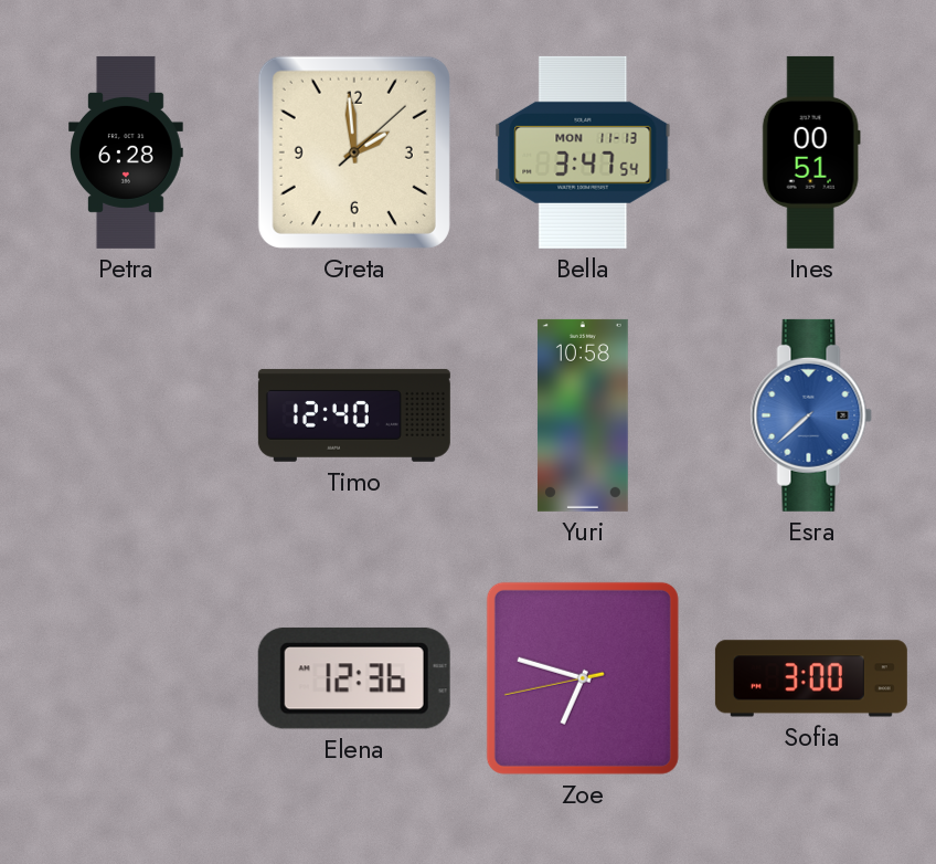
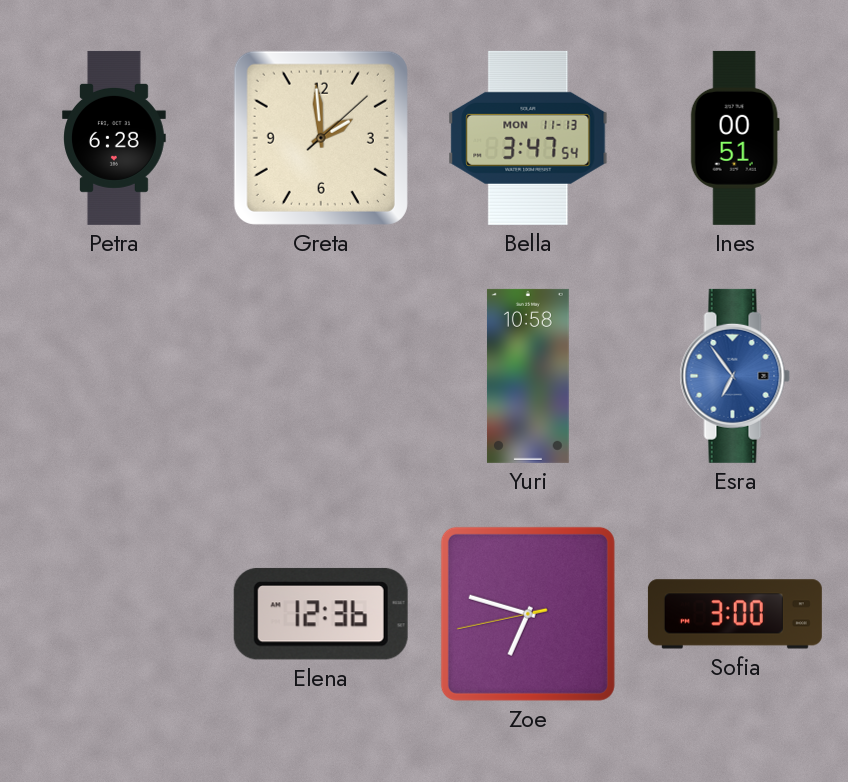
Timo: 12:40 -> none (354, 415)
Esra: 7:38 -> 6:54 (735, 376)
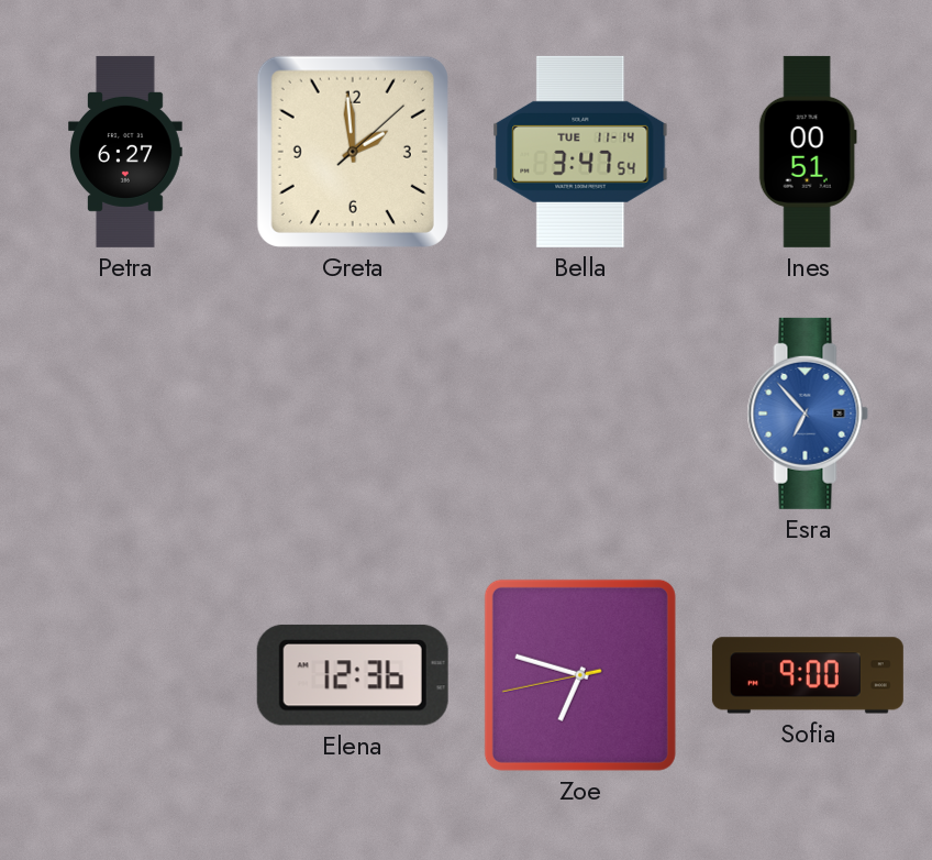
Petra: 6:28 -> 6:27 (126, 152)
Bella date: MON 11-13 -> TUE 11-14 (580, 152)
Yuri: 10:58 -> none (528, 376)
Esra: 6:54 -> 6:53 (808, 414)
Sofia: 3:00 -> 9:00 (808, 675)
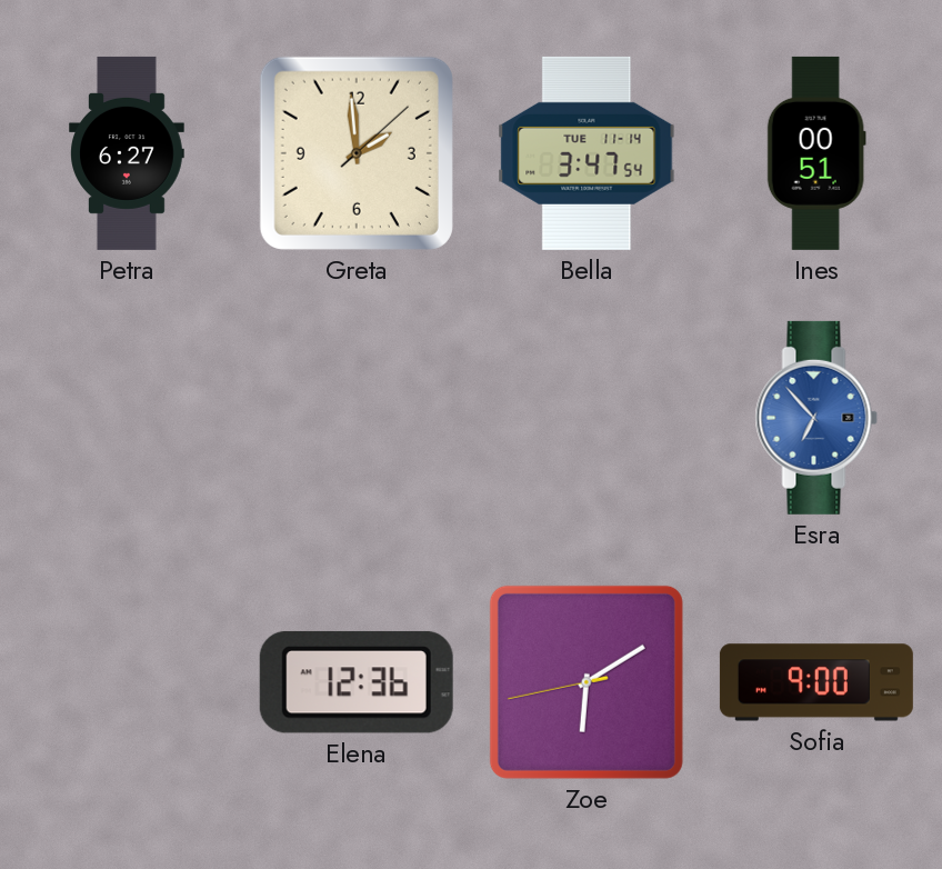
Zoe: 6:47 -> 6:09 (587, 682)
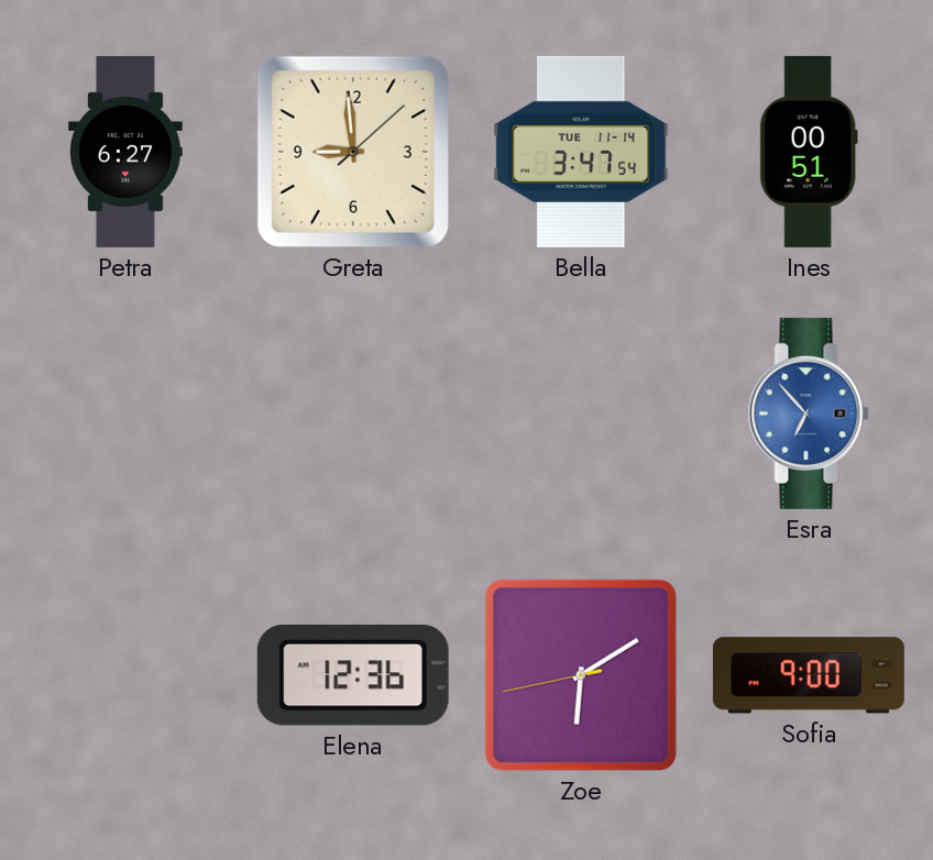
Greta: 1:59 -> 8:59 (353, 152)
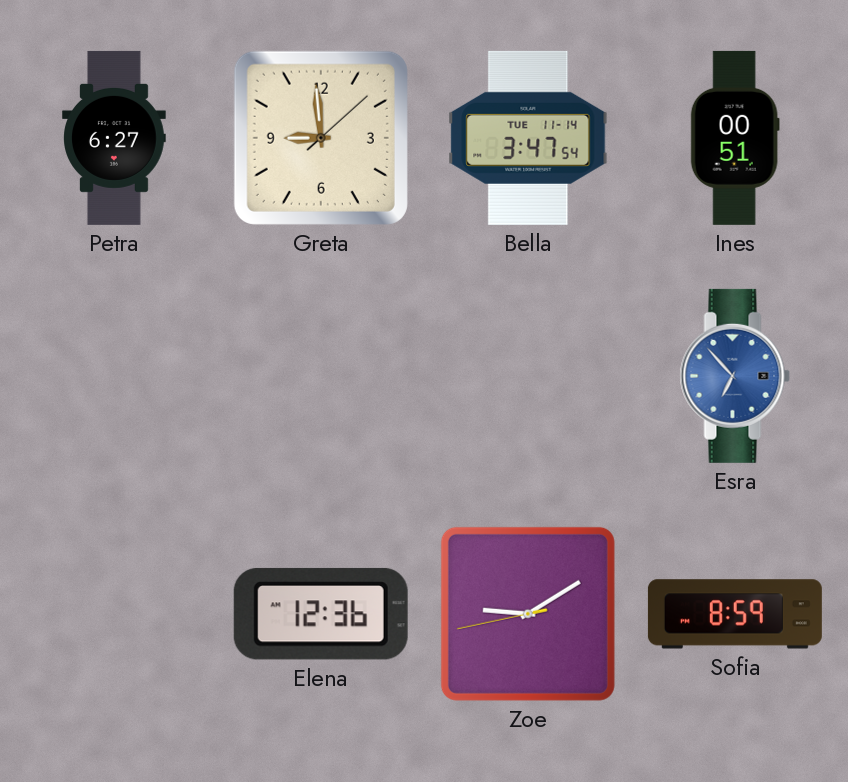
Zoe: 6:09 -> 9:09 (528, 614)
Sofia: 9:00 -> 8:59 (735, 614)
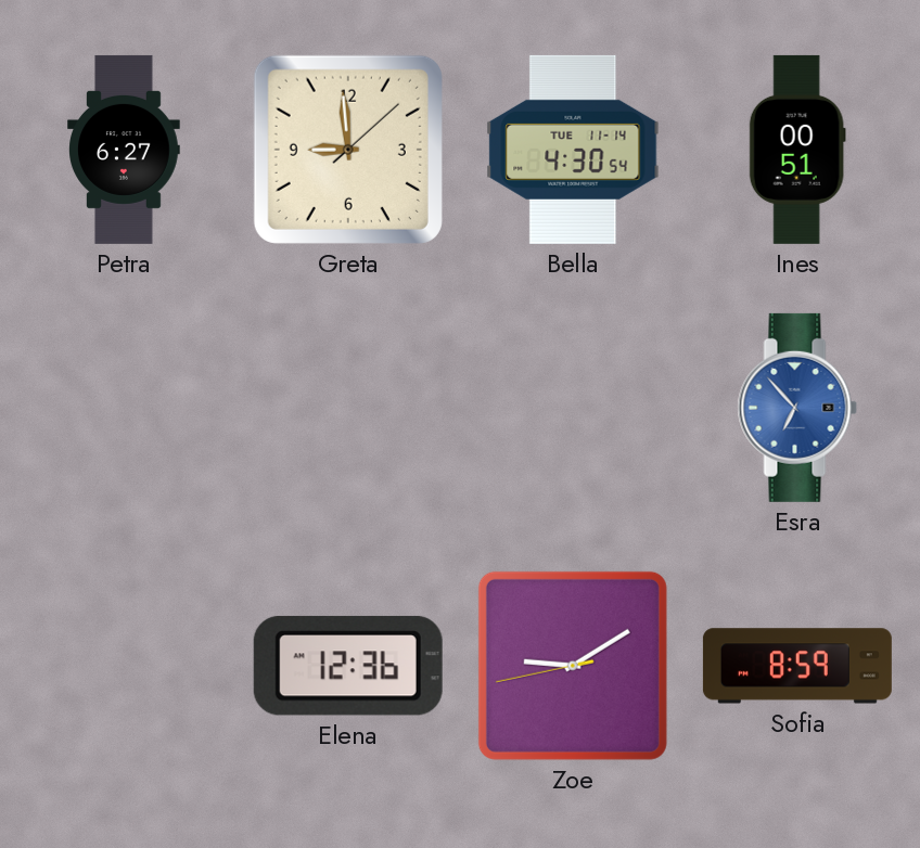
Bella: 3:47 -> 4:30 (573, 150)
